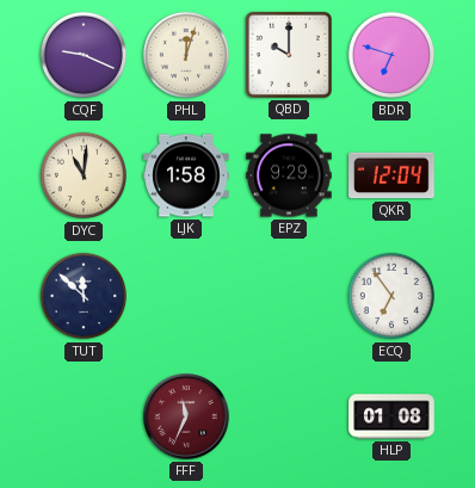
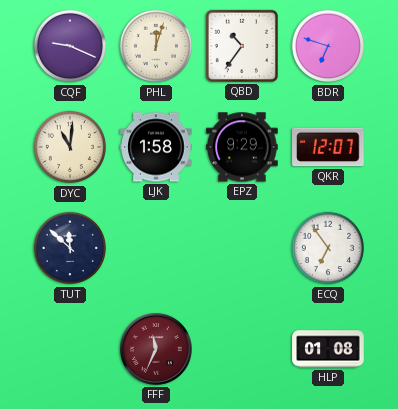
QBD: 10:00 -> 10:36 (242, 46)
QKR: 12:04 -> 12:07 (328, 147)
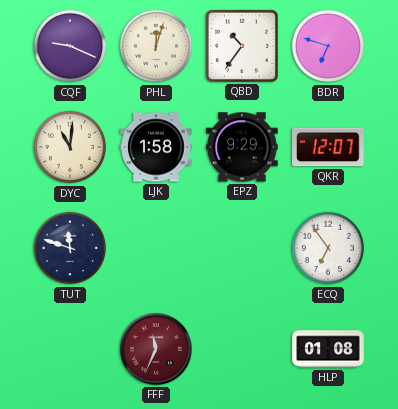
TUT: 11:52 -> 11:48 (70, 248)
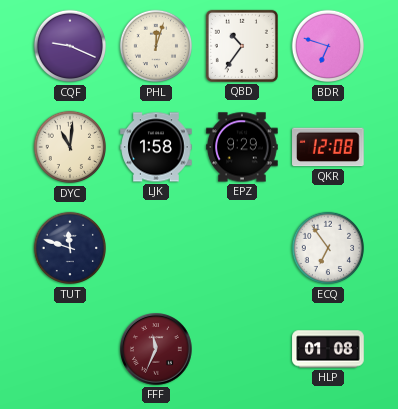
QKR: 12:07 -> 12:08 (328, 147)
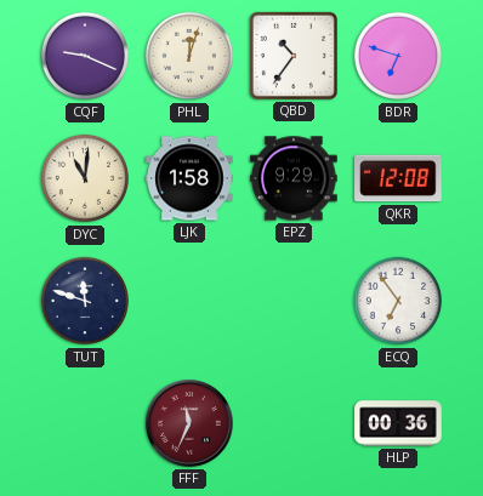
HLP: 01:08 -> 00:36 (398, 423)
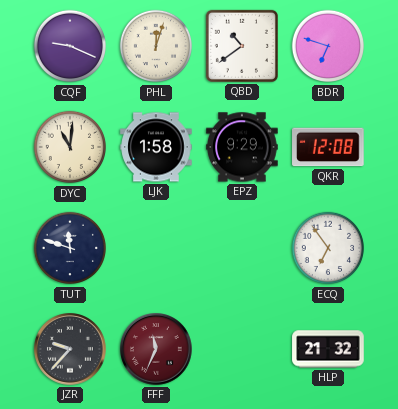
QBD: 10:36 -> 10:39 (242, 46)
JZR: none -> 9:37 (70, 349)
HLP: 00:36 -> 21:32 (328, 349)
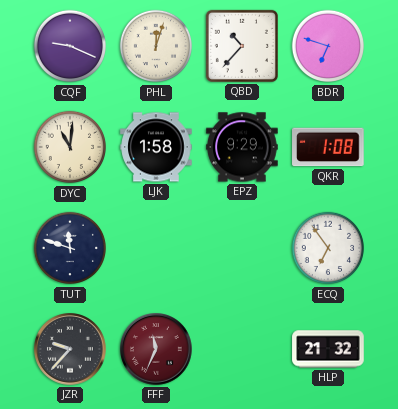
QBD: 10:39 -> 10:37 (242, 46)
QKR: 12:08 -> 1:08 (328, 147)
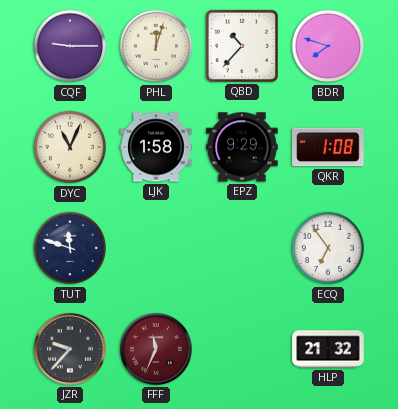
CQF: 9:19 -> 9:15 (70, 46)
BDR: 6:48 -> 7:48 (328, 46)
DYC: 11:01 -> 11:04 (70, 147)
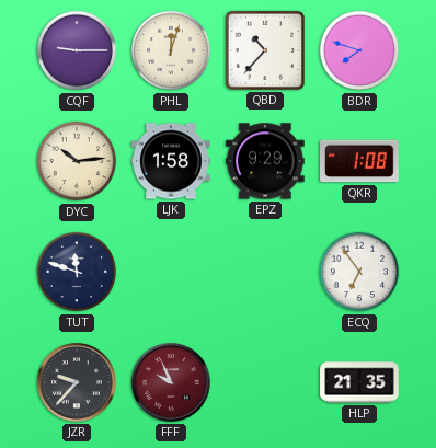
DYC: 11:04 -> 10:14 (77, 161)
FFF: 11:34 -> 9:56 (171, 382)
HLP: 21:32 -> 21:35 (359, 382)
